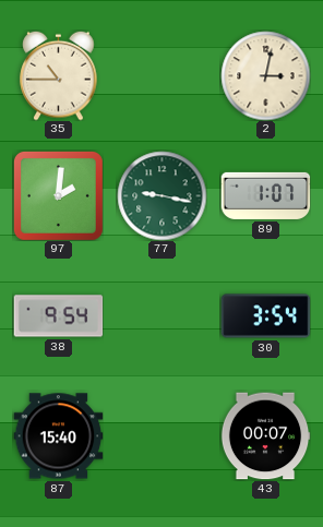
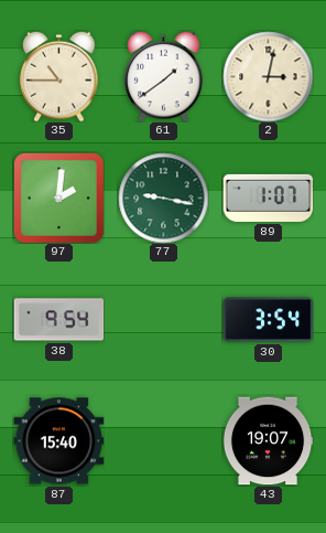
61: none -> 1:39 (164, 76)
43: 00:07 -> 19:07 (268, 441)
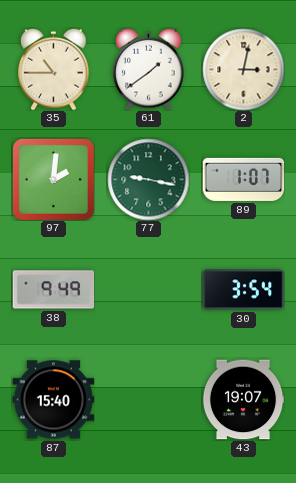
38: 9:54 -> 9:49 (53, 290)
